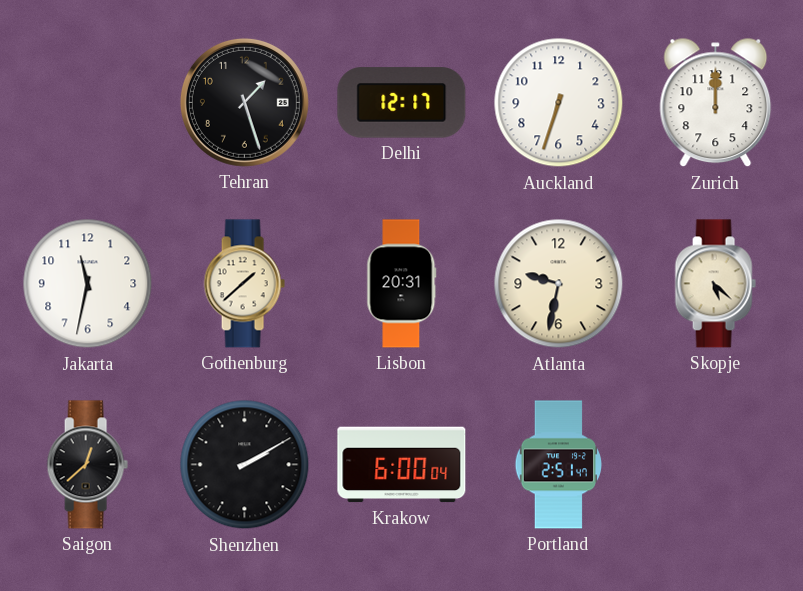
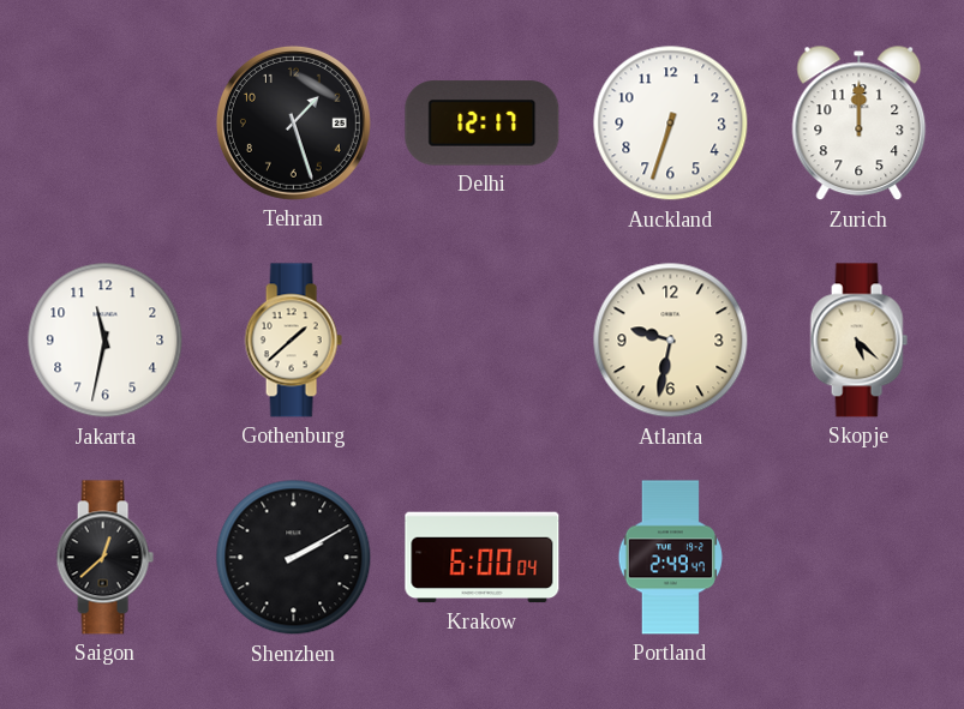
Lisbon: 20:31 -> none (402, 284)
Portland: 2:51 -> 2:49 (670, 558)
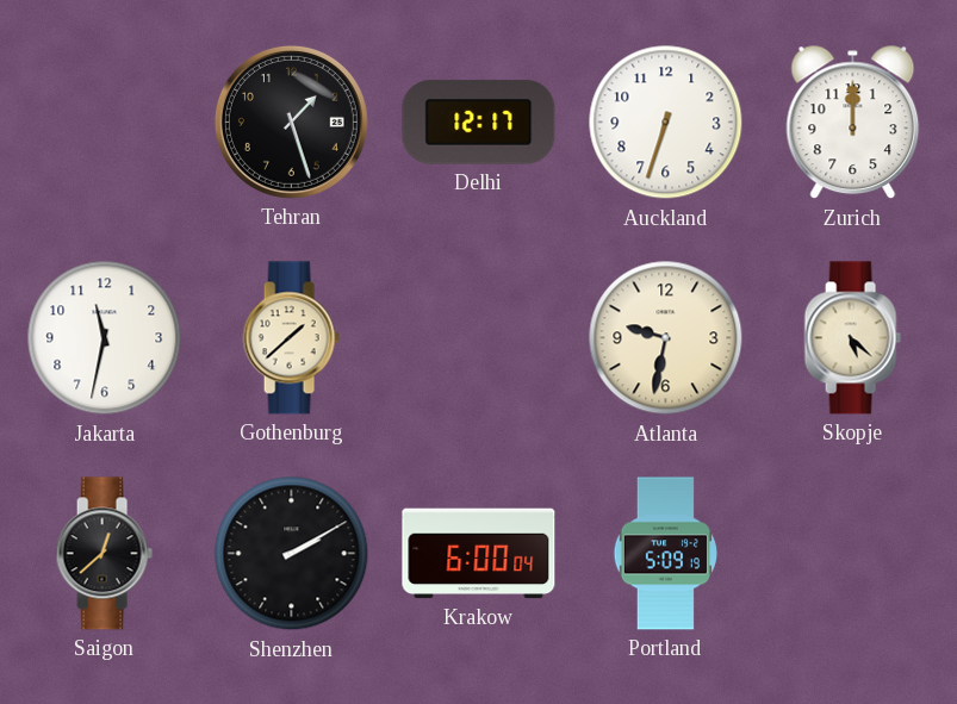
Portland: 2:49 -> 5:09 (665, 554)
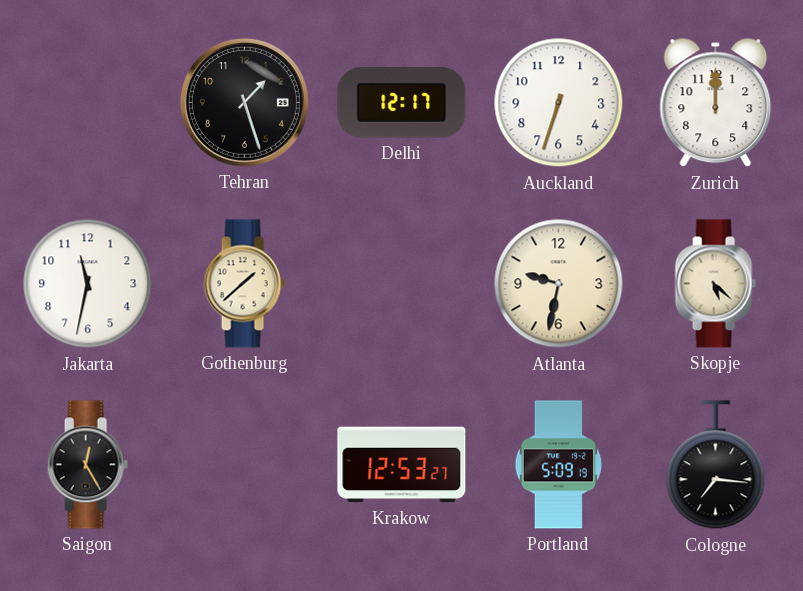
Saigon: 12:38 -> 12:25 (87, 465)
Shenzhen: 2:10 -> none (292, 554)
Krakow: 6:00 -> 12:53 (402, 465)
Cologne: none -> 7:16 (716, 465)
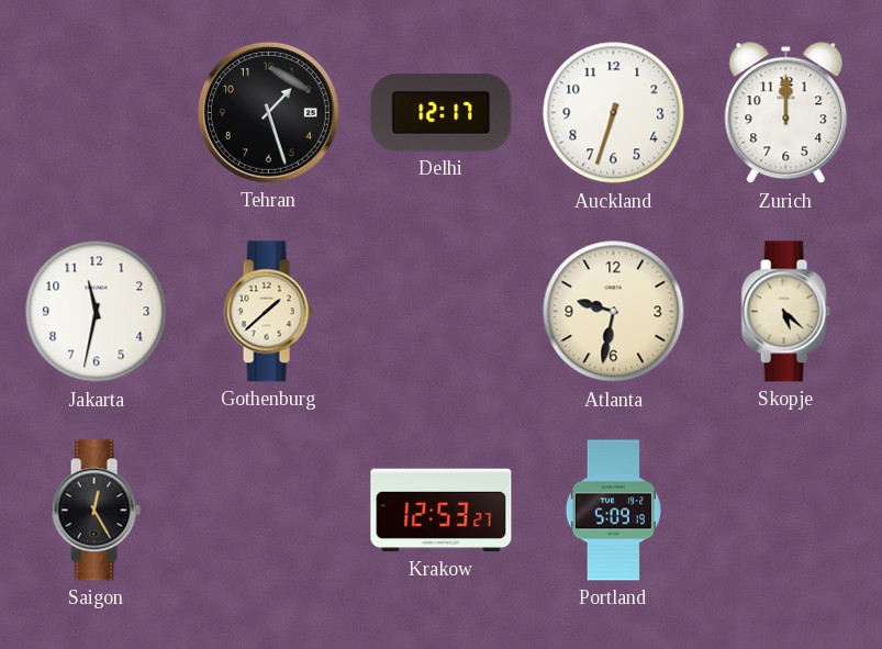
Cologne: 7:16 -> none (716, 465)
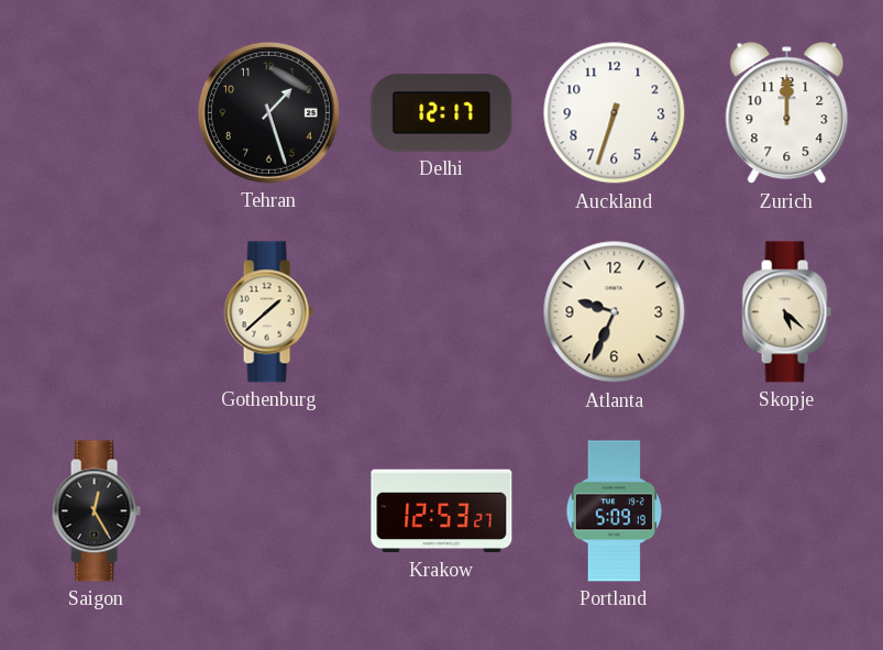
Jakarta: 11:32 -> none (97, 312)
Atlanta: 9:32 -> 9:34 (615, 312)
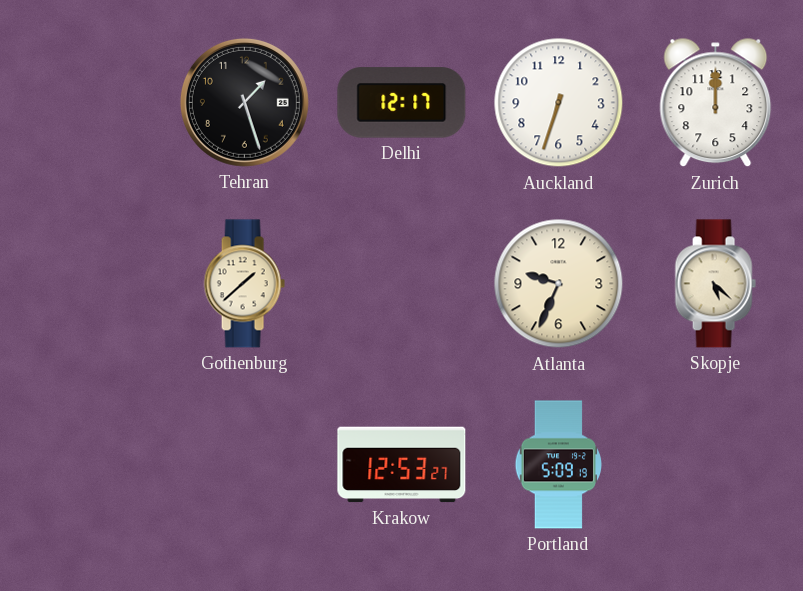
Saigon: 12:25 -> none (96, 511)
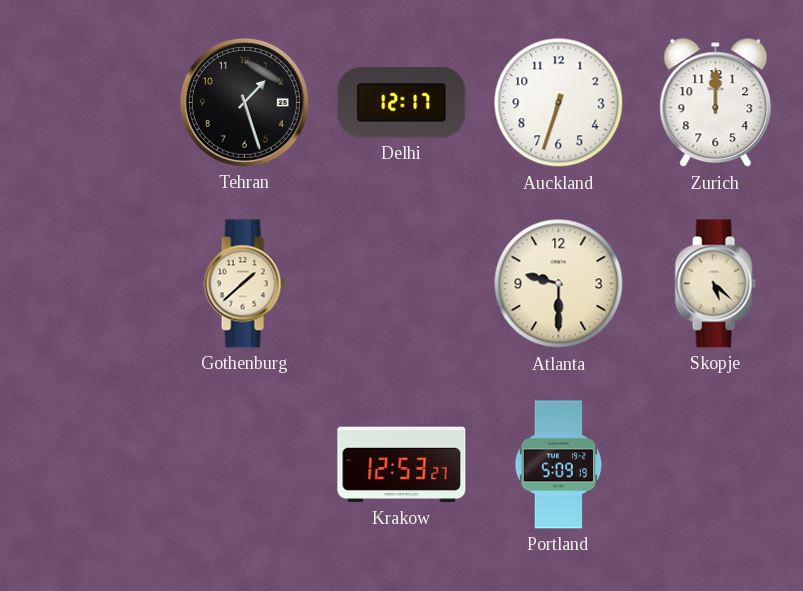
Atlanta: 9:34 -> 9:30 (559, 284)
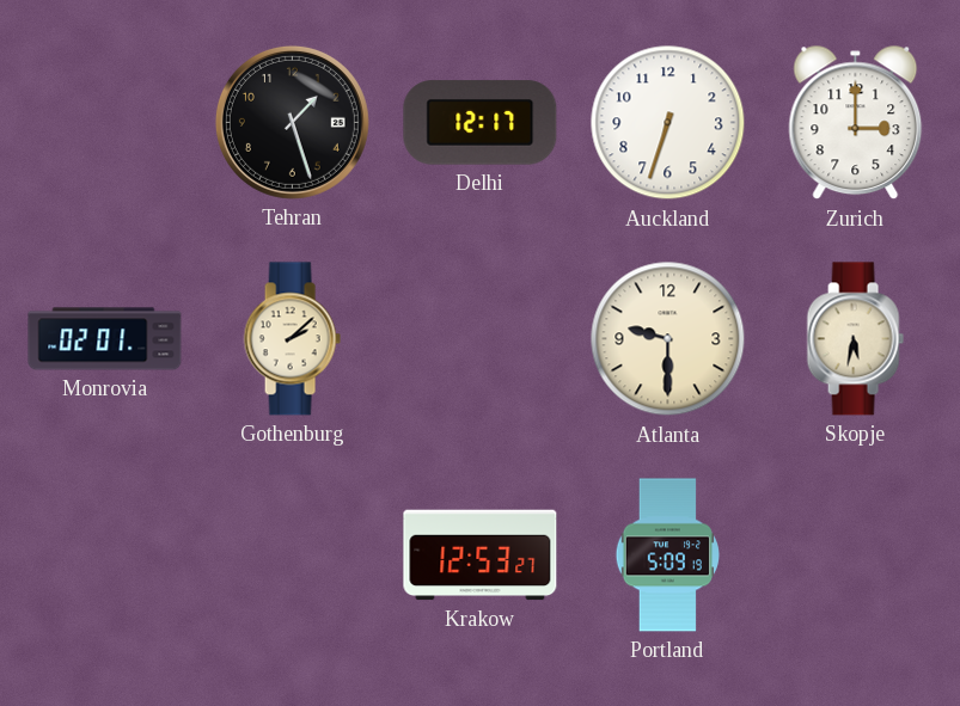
Zurich: 12:00 -> 3:00 (856, 123)
Monrovia: none -> 02:01 (105, 339)
Gothenburg: 1:38 -> 2:08 (292, 339)
Skopje: 5:22 -> 5:32 (855, 339)
